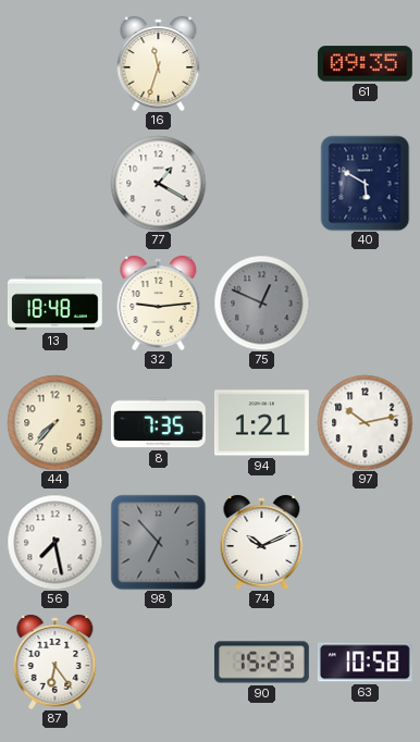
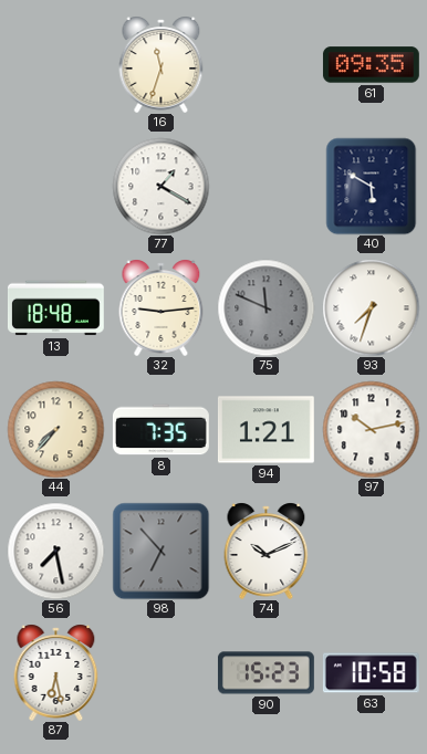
75: 12:49 -> 11:49 (265, 307)
93: none -> 7:33 (371, 307)
87: 6:24 -> 6:28 (56, 672)
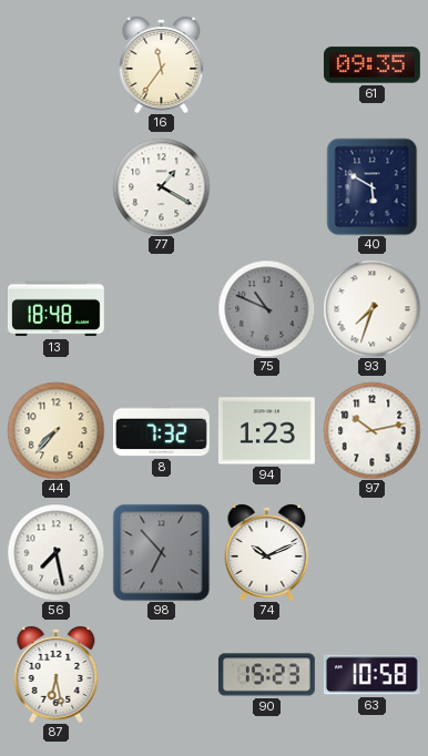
16: 11:33 -> 11:36 (162, 64)
32: 9:14 -> none (162, 307)
75: 11:49 -> 10:49 (266, 308)
8: 7:35 -> 7:32 (161, 431)
94: 1:21 -> 1:23 (266, 431)
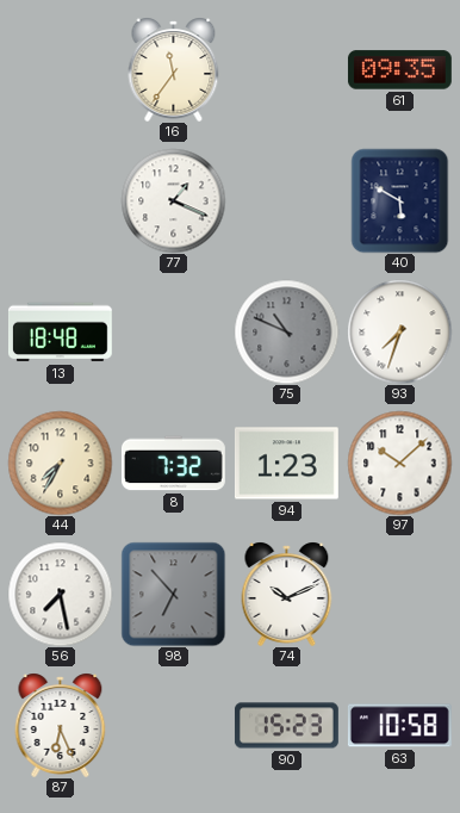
77: 1:20 -> 1:19 (173, 200)
44: 7:37 -> 7:35 (60, 463)
97: 10:13 -> 10:08 (399, 463)
87: 6:28 -> 6:26 (61, 725)
